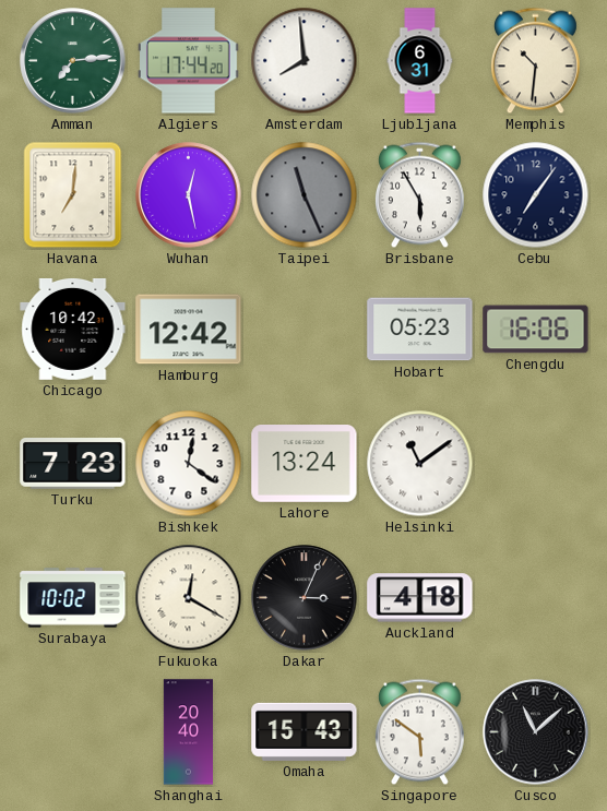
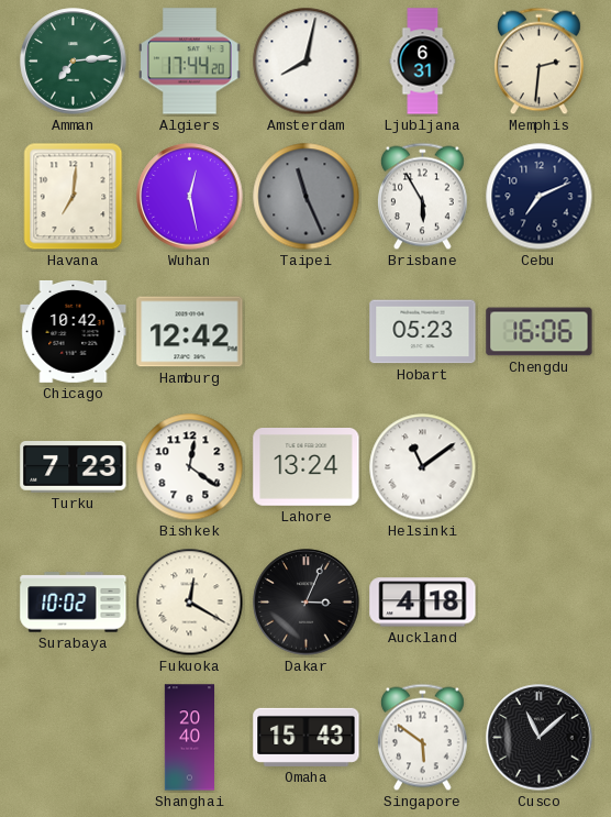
Amsterdam: 7:59 -> 8:02 (307, 62)
Memphis: 10:31 -> 2:31 (538, 62)
Cebu: 7:06 -> 7:11 (540, 197)
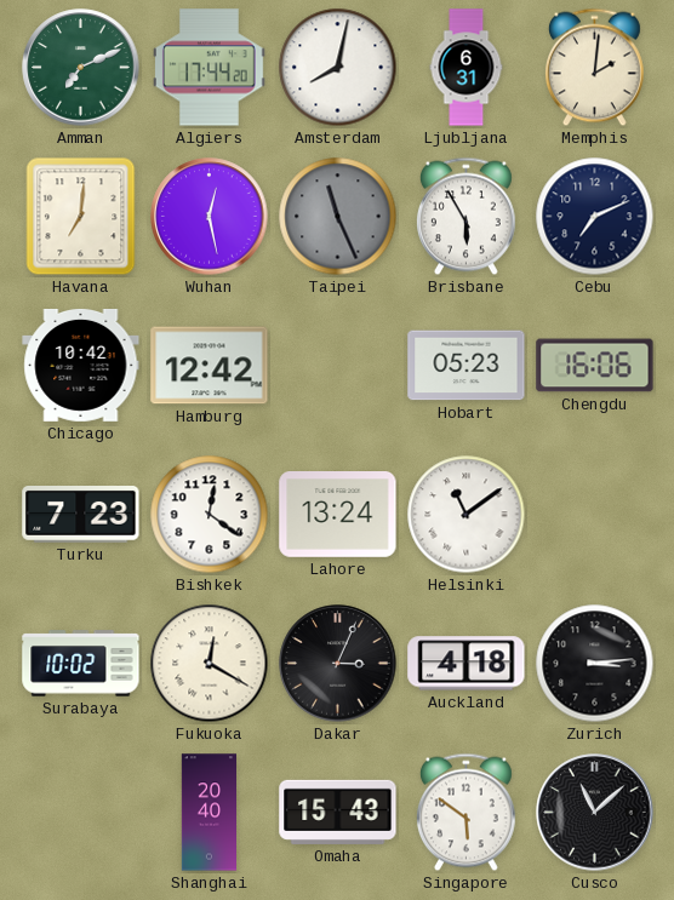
Amman: 7:14 -> 7:11 (81, 68)
Memphis: 2:31 -> 2:01 (594, 68)
Zurich: none -> 3:14 (595, 664)
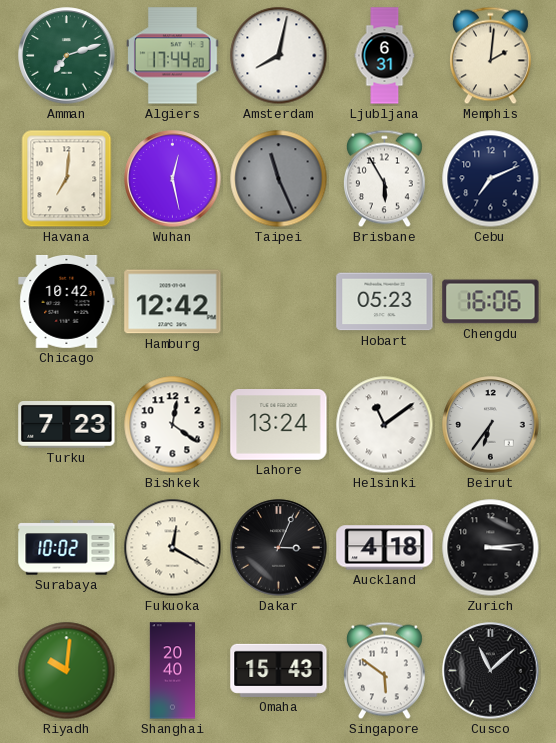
Amman: 7:11 -> 7:12 (67, 56)
Beirut: none -> 6:36 (491, 425)
Riyadh: none -> 10:01 (67, 671)
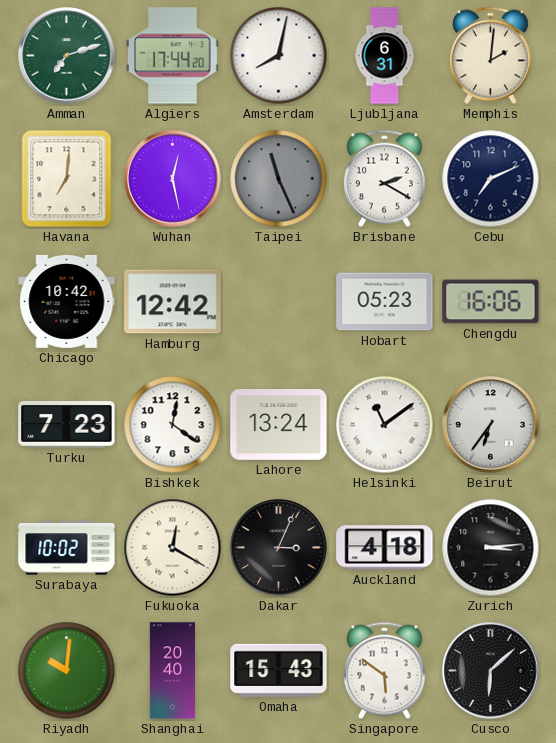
Brisbane: 5:55 -> 2:20 (384, 179)
Cusco: 11:08 -> 6:08 (491, 671)
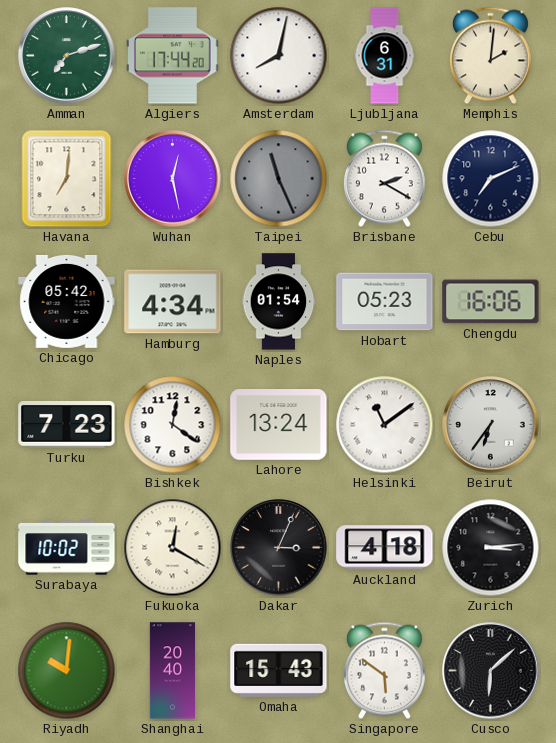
Chicago: 10:42 -> 05:42 (67, 301)
Hamburg: 12:42 -> 4:34 (173, 302)
Naples: none -> 01:54 (279, 302)
